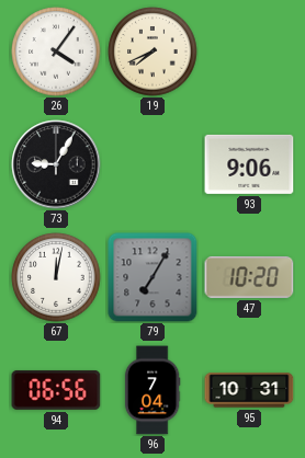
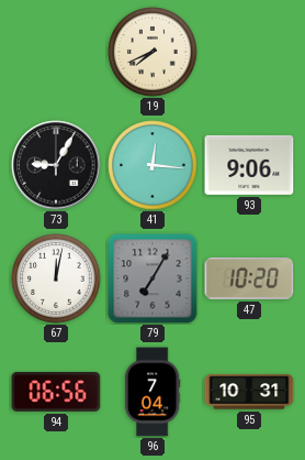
26: 4:06 -> none (56, 51)
41: none -> 12:16 (152, 165)
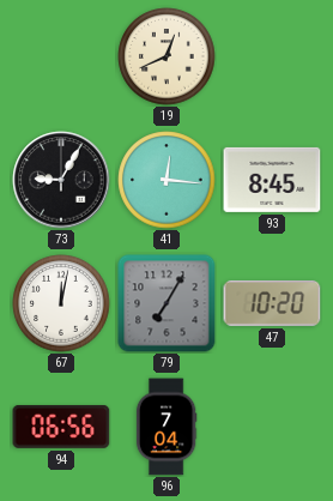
19: 7:41 -> 12:41 (166, 56)
93: 9:06 -> 8:45 (272, 180)
95: 10:31 -> none (249, 392)
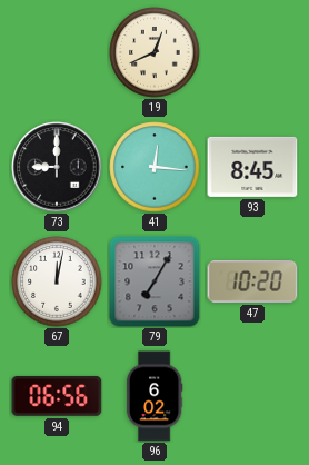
73: 9:05 -> 9:00 (57, 167)
96: 7:04 -> 6:02 (154, 396)
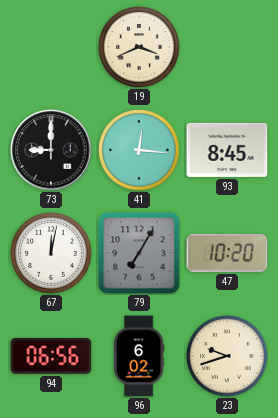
19: 12:41 -> 3:41 (139, 47)
23: none -> 9:42 (227, 356)
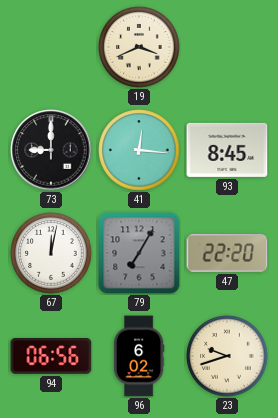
47: 10:20 -> 22:20 (227, 253)
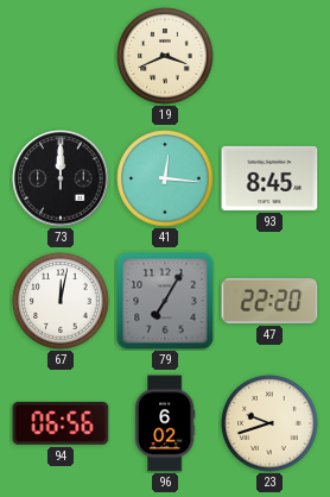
73: 9:00 -> 12:00 (61, 178)
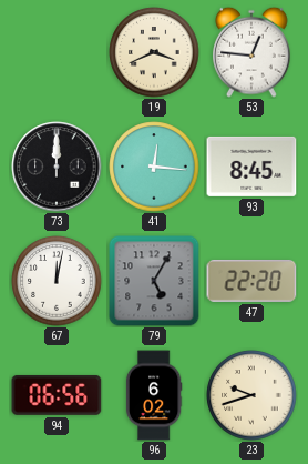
53: none -> 12:46 (251, 52)
79: 7:05 -> 5:05 (154, 281)
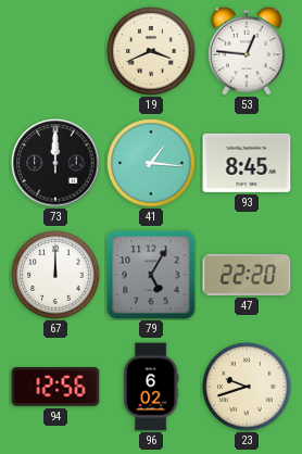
41: 12:16 -> 1:16 (151, 163)
67: 12:02 -> 12:00 (55, 275)
94: 06:56 -> 12:56 (55, 387)
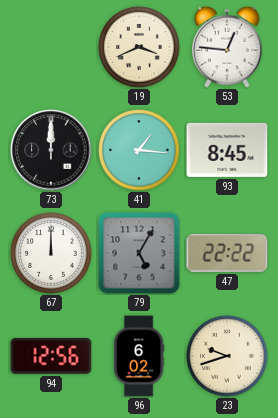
47: 22:20 -> 22:22 (227, 253)
